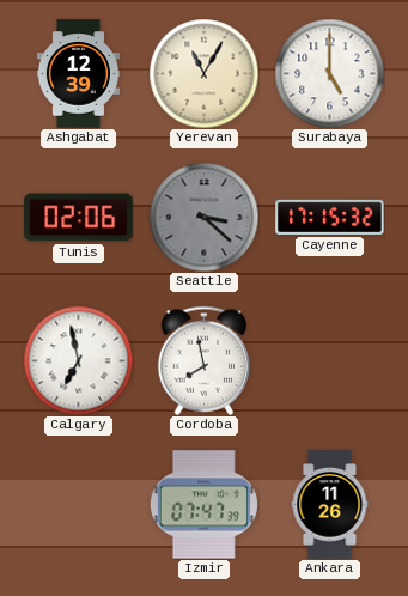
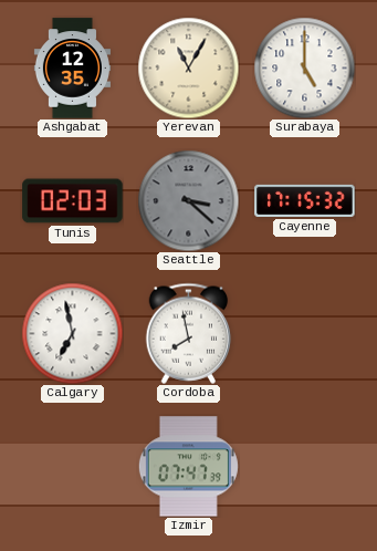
Ashgabat: 12:39 -> 12:35 (72, 69)
Tunis: 02:06 -> 02:03 (73, 201)
Ankara: 11:26 -> none (330, 505)
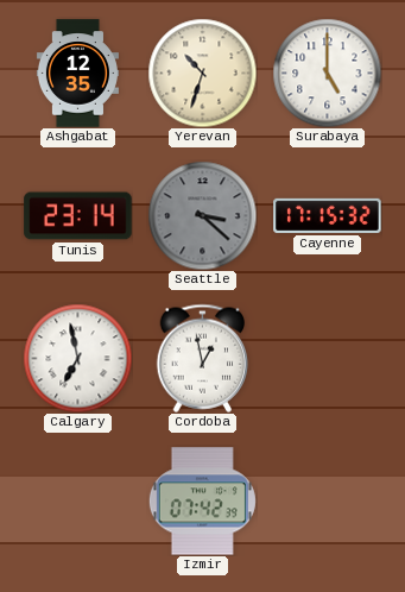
Yerevan: 11:05 -> 10:33 (202, 73)
Tunis: 02:03 -> 23:14 (78, 216)
Cordoba: 7:58 -> 12:58 (203, 358)
Izmir: 07:47 -> 07:42 (202, 502)
